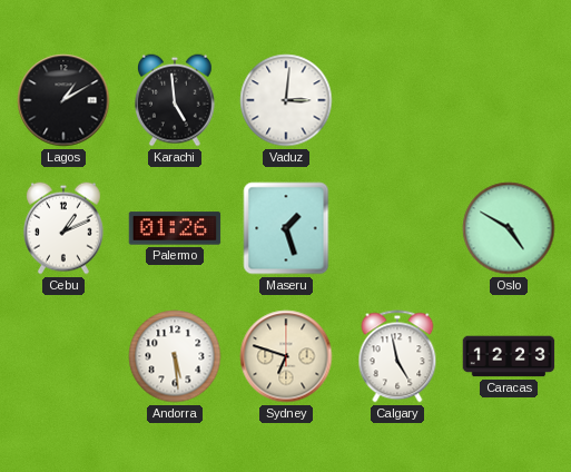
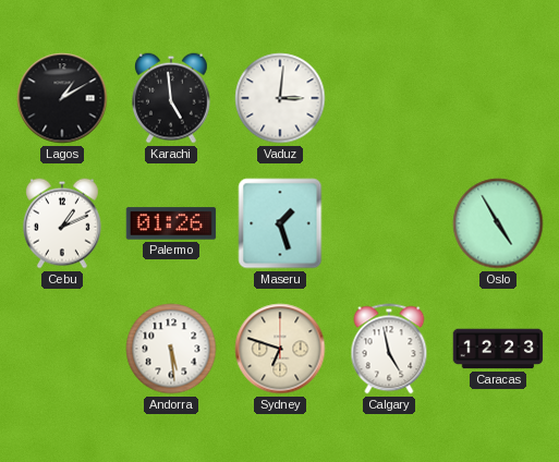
Oslo: 4:50 -> 4:55 (498, 223)
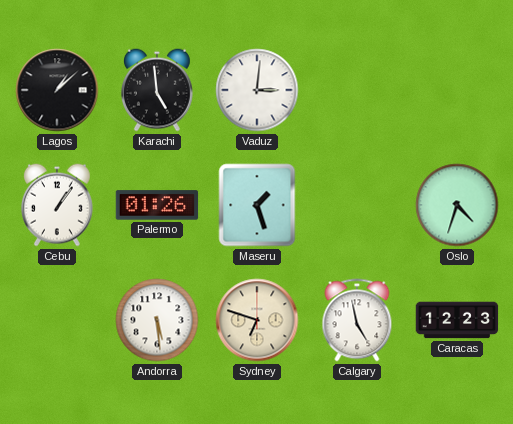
Lagos: 1:10 -> 1:08 (57, 90)
Cebu: 1:11 -> 1:06 (57, 205)
Oslo: 4:55 -> 4:33 (457, 205)
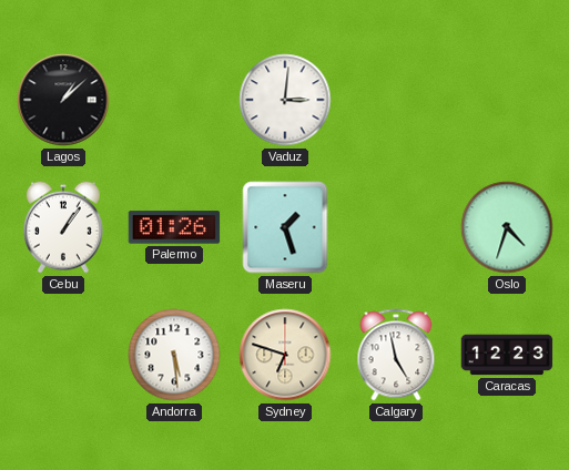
Karachi: 4:59 -> none (157, 90)
